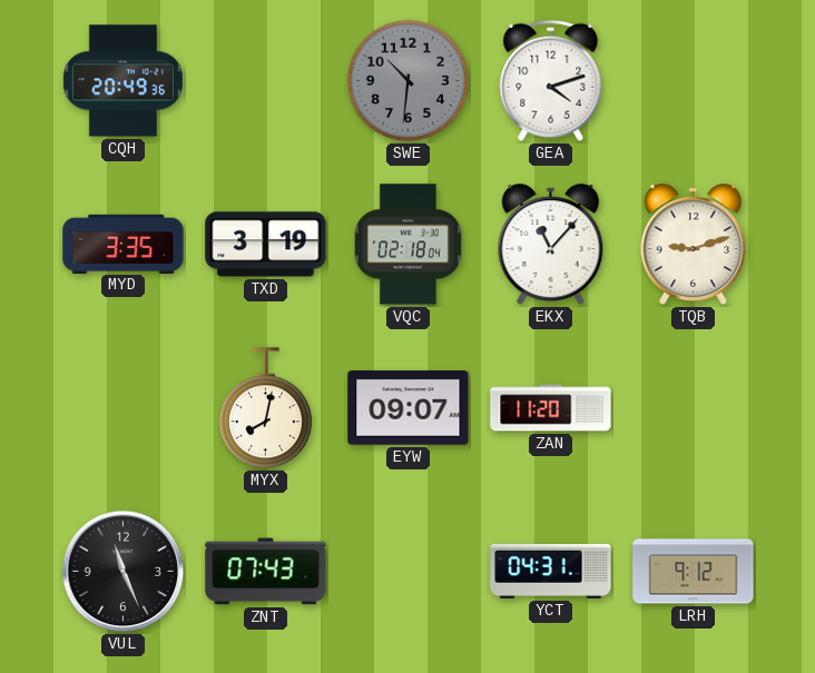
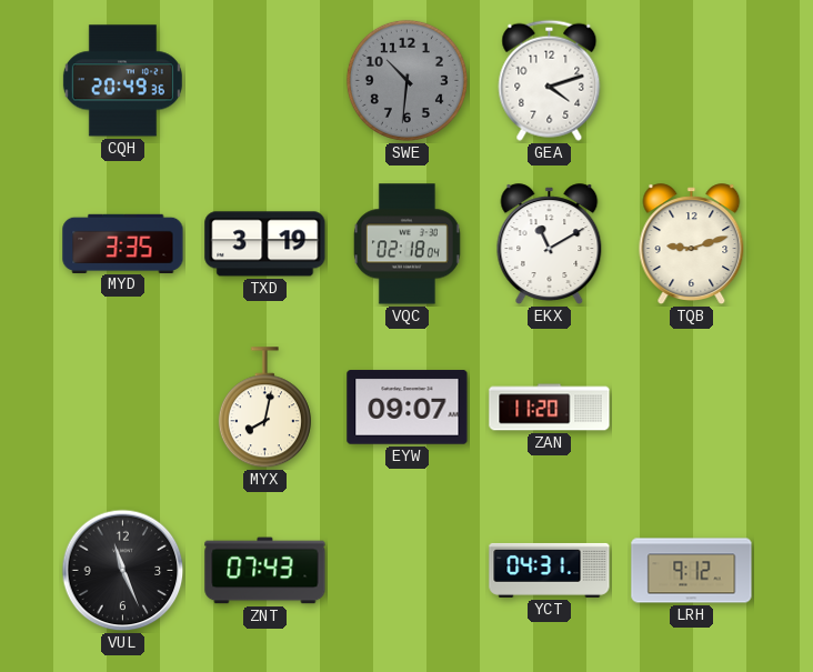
EKX: 11:07 -> 11:10 (550, 244)
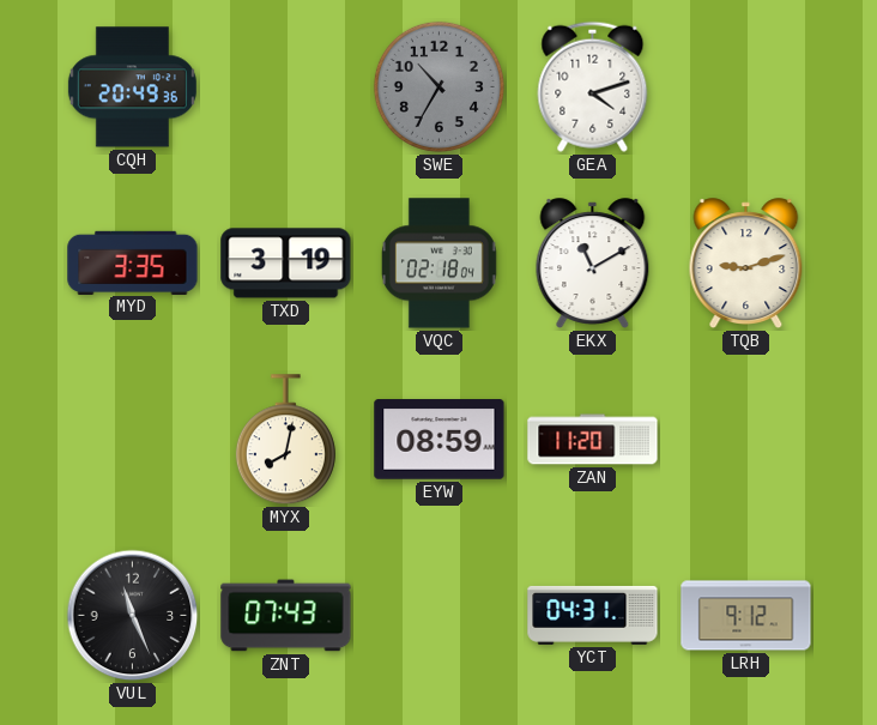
SWE: 10:31 -> 10:35 (438, 86)
EYW: 09:07 -> 08:59 (440, 440)
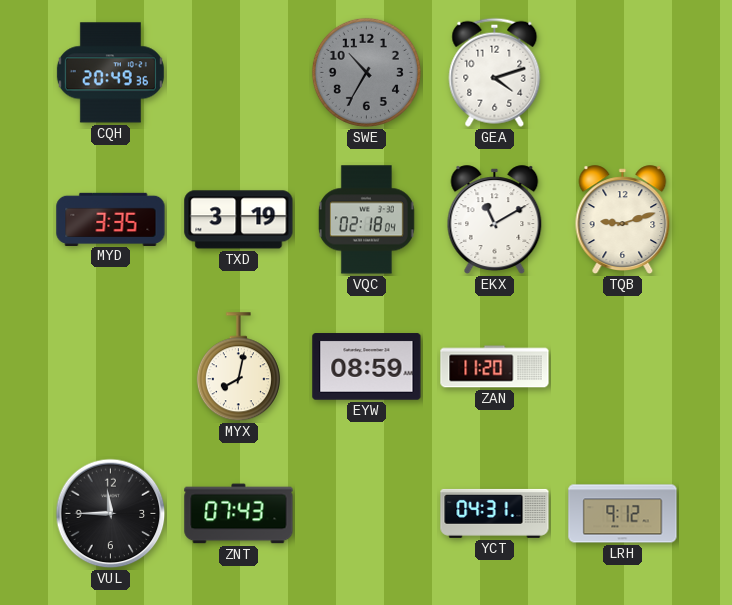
VUL: 11:26 -> 11:45 (111, 514)
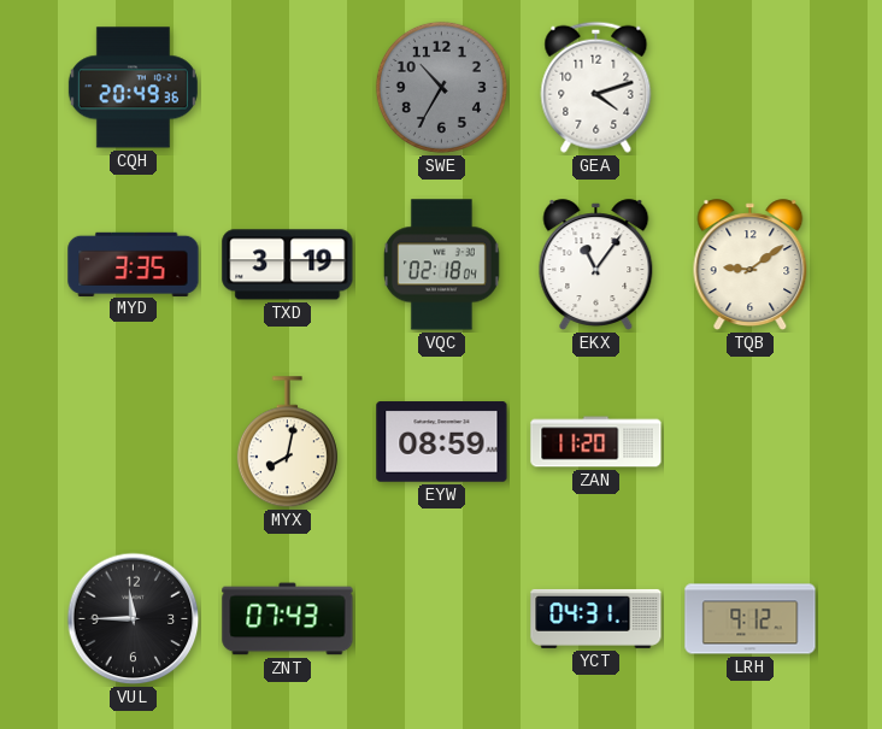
EKX: 11:10 -> 11:06 (596, 265)
TQB: 9:12 -> 9:09 (751, 265)
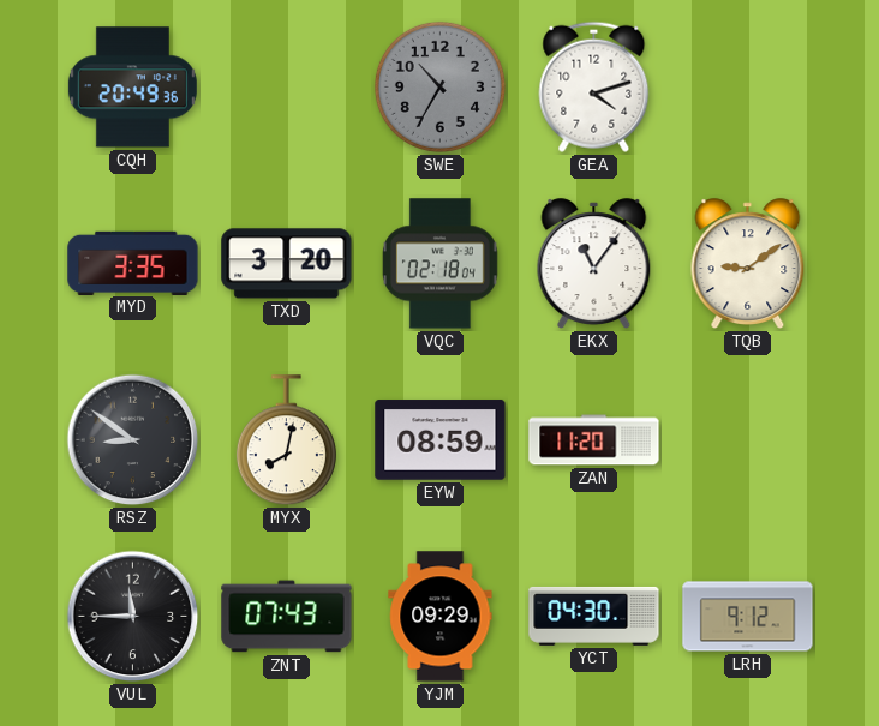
TXD: 3:19 -> 3:20 (287, 264)
RSZ: none -> 8:51 (133, 440)
YJM: none -> 09:29 (441, 617)
YCT: 04:31 -> 04:30 (594, 616)
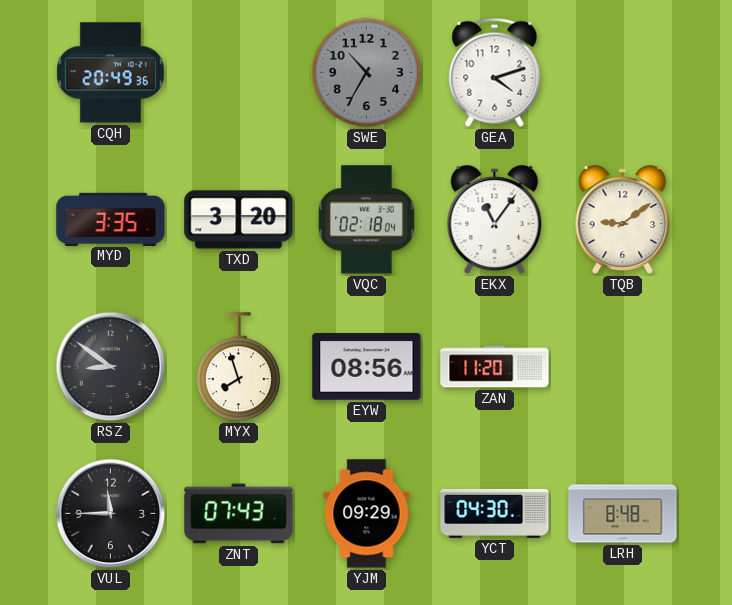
MYX: 8:02 -> 7:57 (238, 367)
EYW: 08:59 -> 08:56 (367, 367)
LRH: 9:12 -> 8:48 (623, 514)
